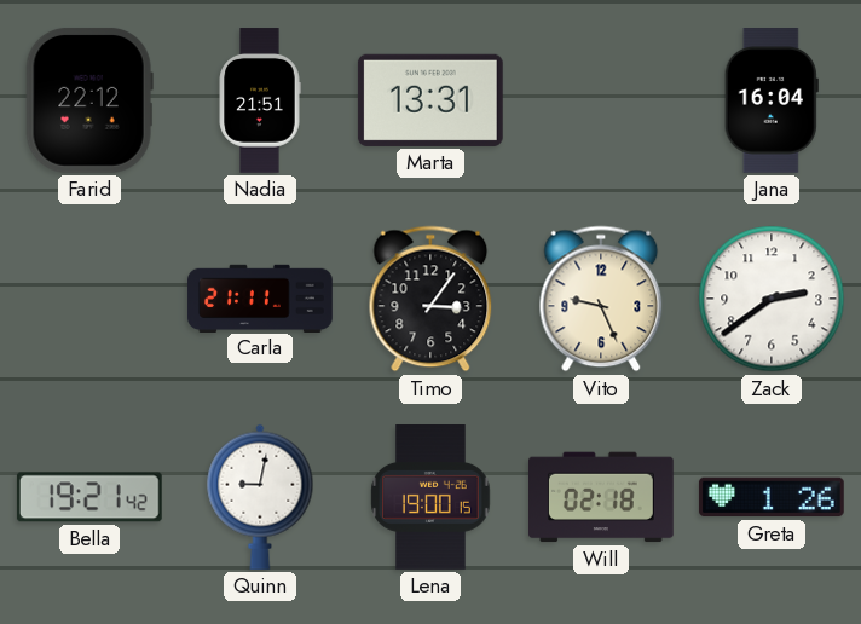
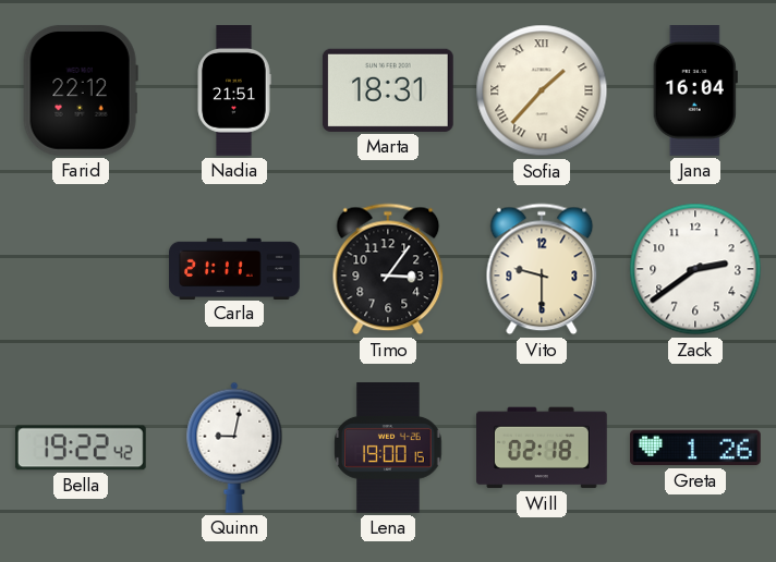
Marta: 13:31 -> 18:31 (388, 90)
Sofia: none -> 1:37 (542, 90)
Vito: 9:26 -> 9:30 (542, 269)
Bella: 19:21 -> 19:22 (81, 448)
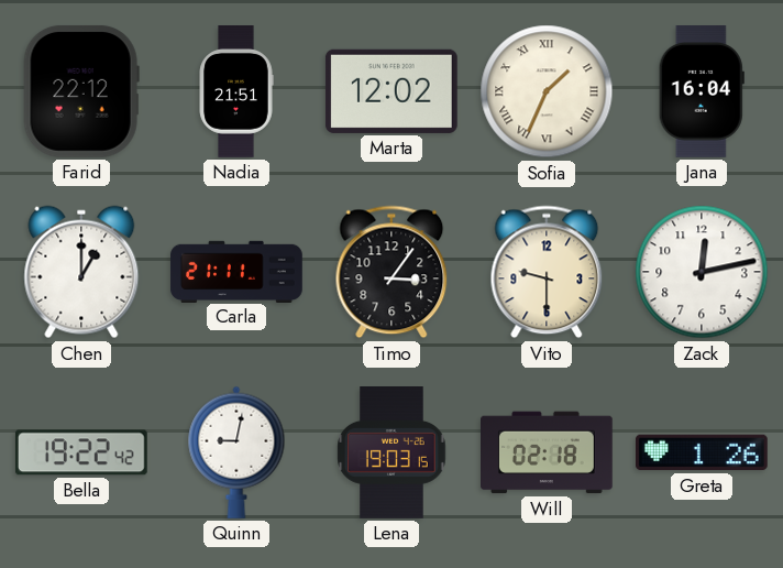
Marta: 18:31 -> 12:02 (392, 91)
Sofia: 1:37 -> 1:34 (547, 91)
Chen: none -> 1:00 (81, 272)
Zack: 2:39 -> 12:13 (702, 272)
Lena: 19:00 -> 19:03 (392, 454)
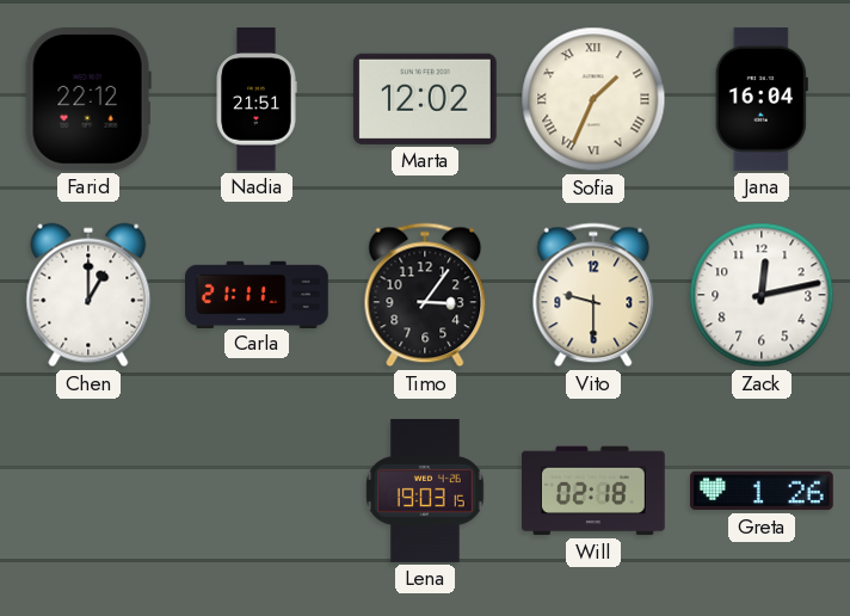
Bella: 19:22 -> none (81, 452)
Quinn: 9:02 -> none (236, 452)
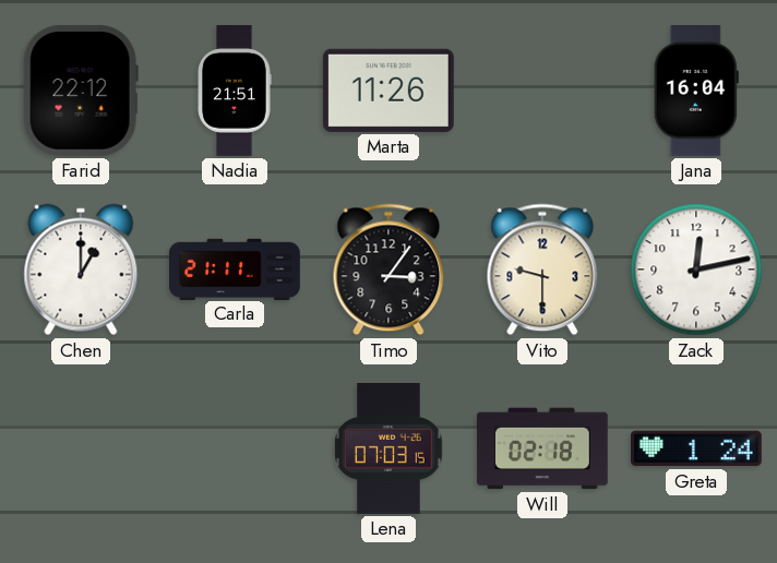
Marta: 12:02 -> 11:26 (388, 91)
Sofia: 1:34 -> none (593, 99)
Lena: 19:03 -> 07:03 (388, 450)
Greta: 1:26 -> 1:24 (696, 448)
